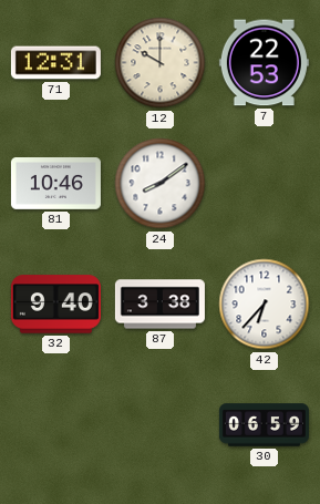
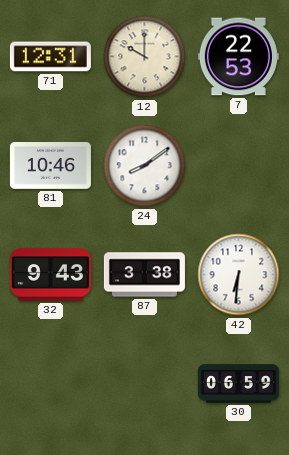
32: 9:40 -> 9:43 (50, 275)
42: 6:37 -> 6:31 (239, 275)
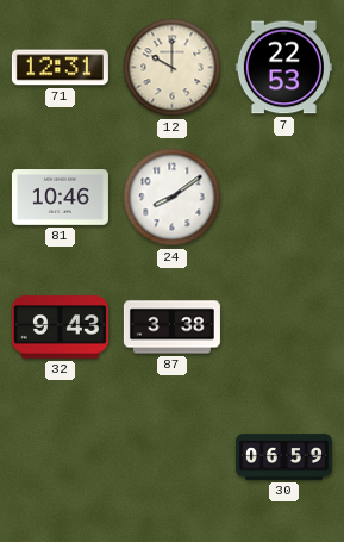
42: 6:31 -> none (239, 275)
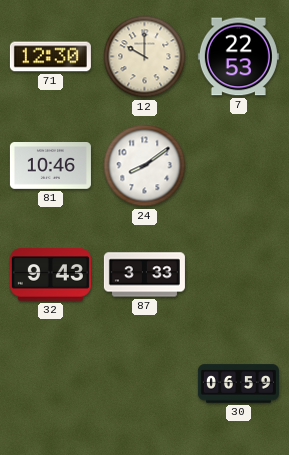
71: 12:31 -> 12:30 (50, 57)
87: 3:38 -> 3:33 (144, 275)
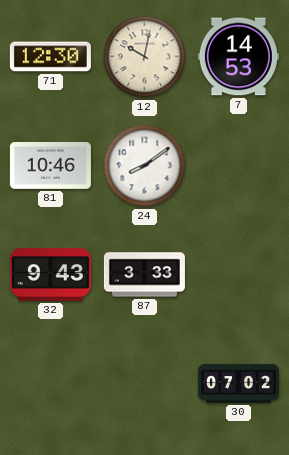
12: 10:00 -> 10:02 (145, 57)
7: 22:53 -> 14:53 (238, 57)
30: 06:59 -> 07:02 (238, 384)
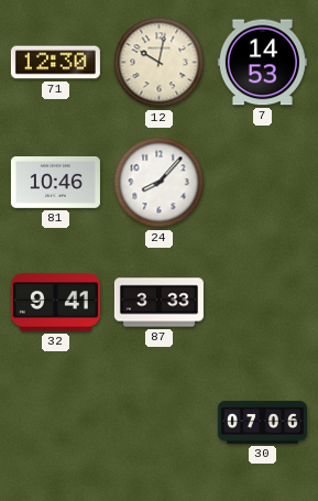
24: 8:09 -> 8:07 (160, 183)
32: 9:43 -> 9:41 (55, 303)
30: 07:02 -> 07:06 (262, 423)
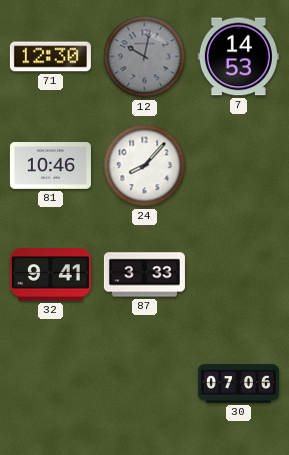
12 dial: cream -> grey (145, 57)
